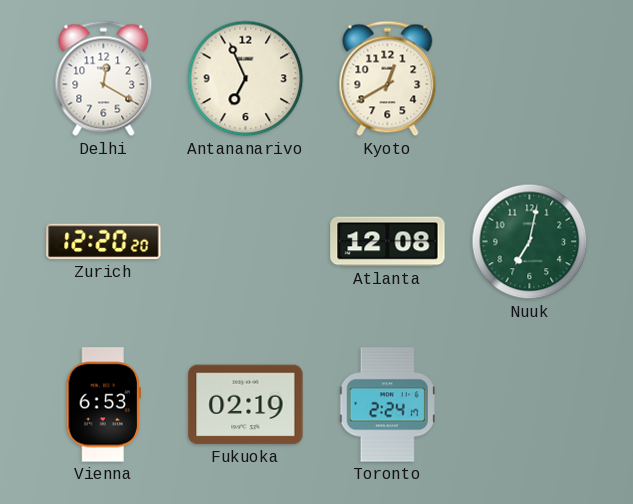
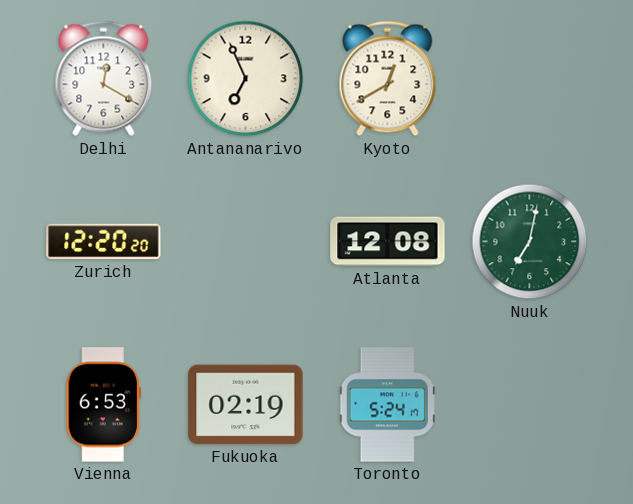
Toronto: 2:24 -> 5:24 (387, 405)
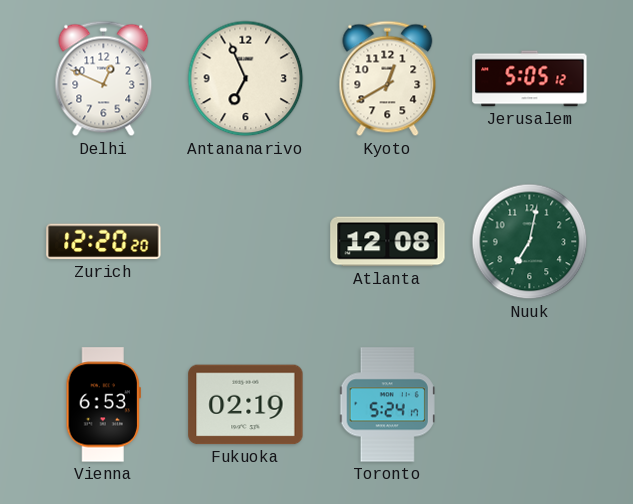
Delhi: 12:20 -> 12:49 (104, 79)
Jerusalem: none -> 5:05 (530, 79)
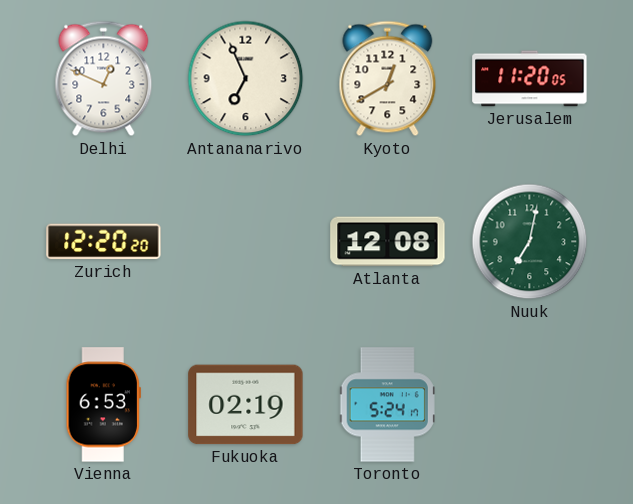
Jerusalem: 5:05 -> 11:20 (530, 79)
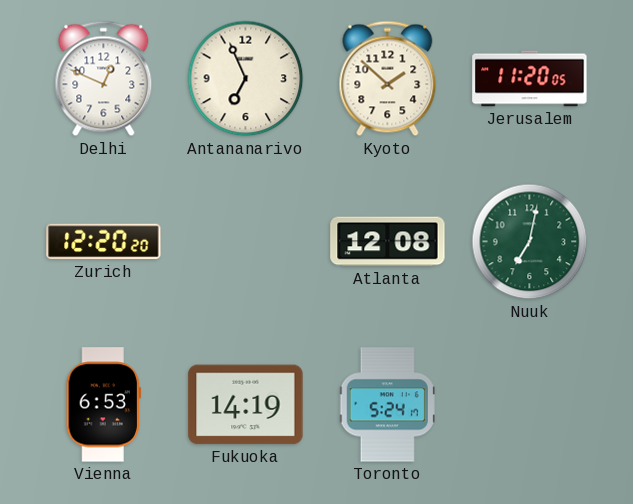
Kyoto: 12:40 -> 1:52 (388, 79)
Fukuoka: 02:19 -> 14:19 (246, 405)
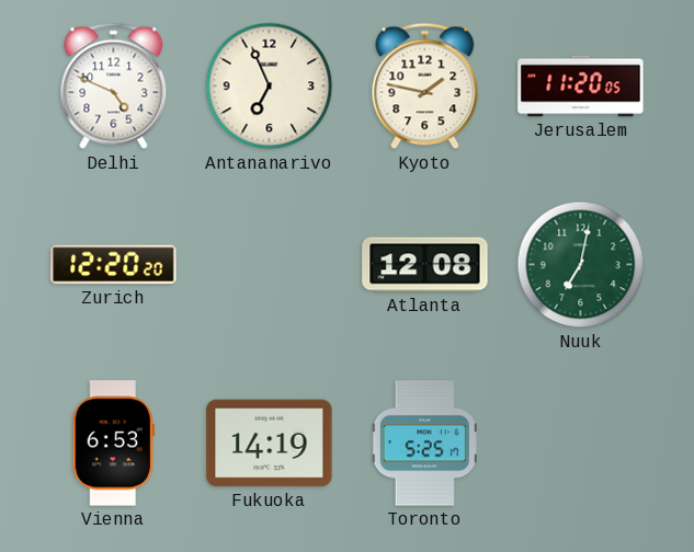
Delhi: 12:49 -> 4:49 (114, 87)
Kyoto: 1:52 -> 1:47 (425, 87)
Toronto: 5:24 -> 5:25 (424, 444)
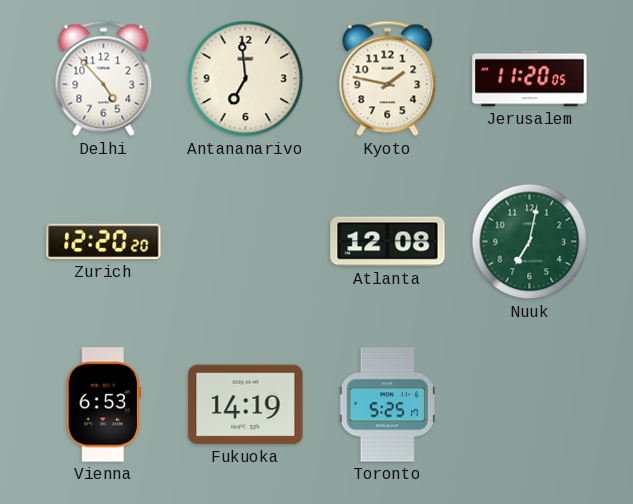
Delhi: 4:49 -> 4:53 (104, 79)
Antananarivo: 6:56 -> 6:59 (246, 79)
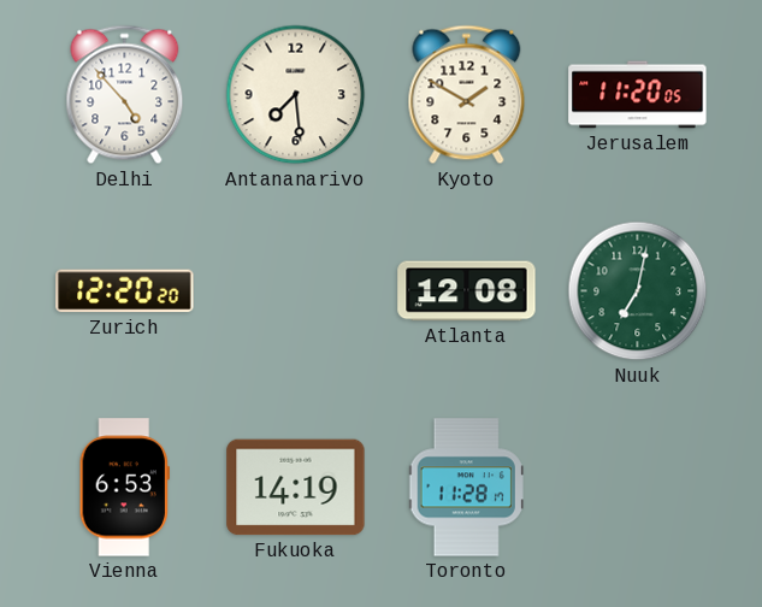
Antananarivo: 6:59 -> 7:29 (296, 95)
Kyoto: 1:47 -> 1:50 (467, 95)
Toronto: 5:25 -> 11:28 (466, 488)
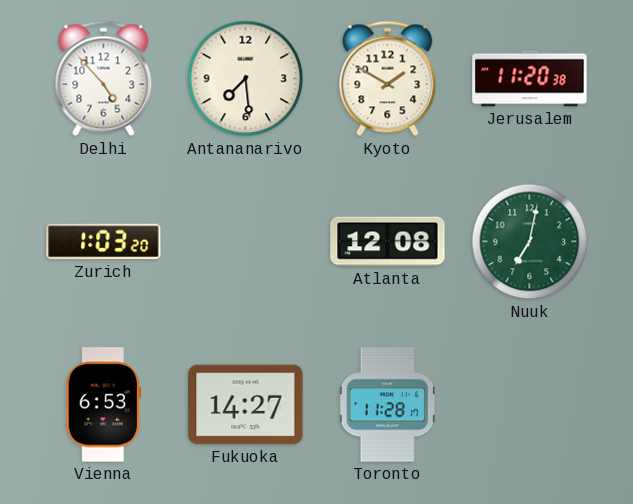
Jerusalem: 11:20:05 -> 11:20:38 (530, 79)
Zurich: 12:20 -> 1:03 (104, 242)
Fukuoka: 14:19 -> 14:27 (246, 405)
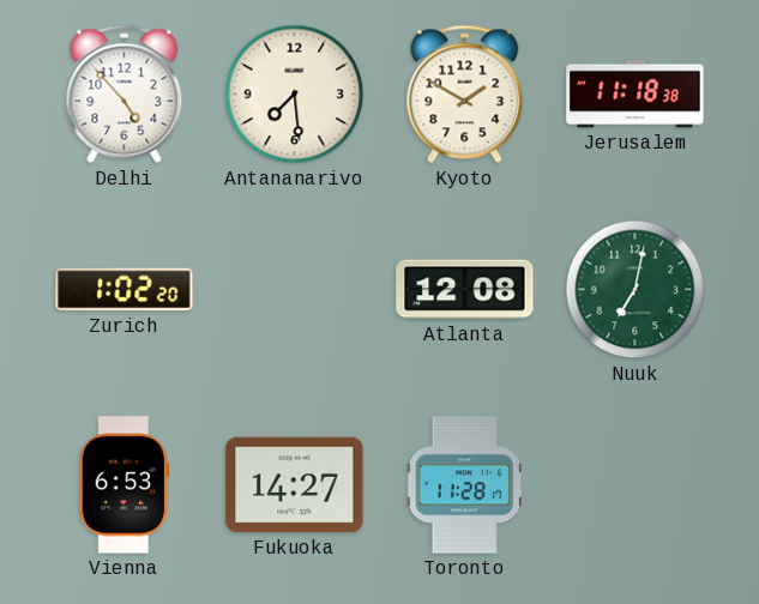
Jerusalem: 11:20 -> 11:18 (635, 95)
Zurich: 1:03 -> 1:02 (125, 290)
